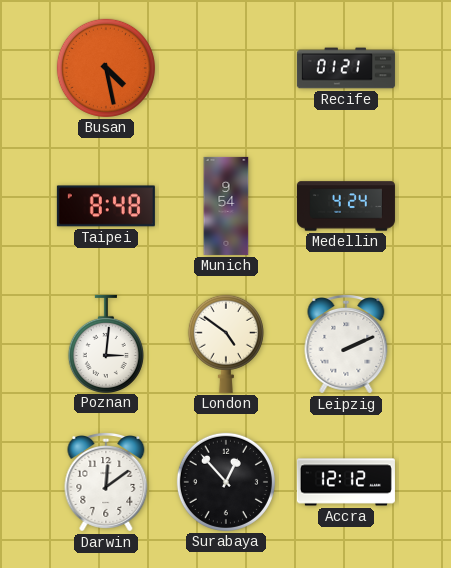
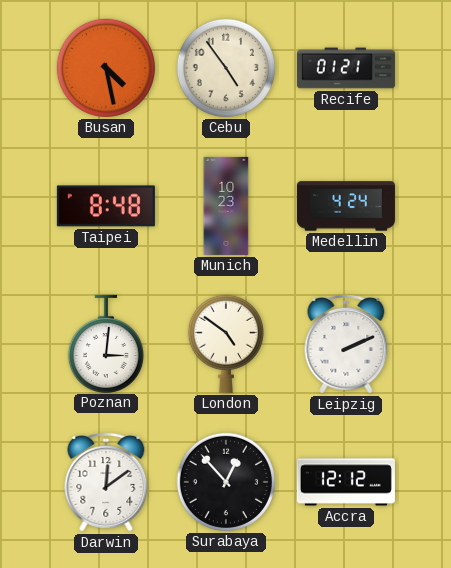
Cebu: none -> 4:54 (226, 68)
Munich: 9:54 -> 10:23 (226, 206)
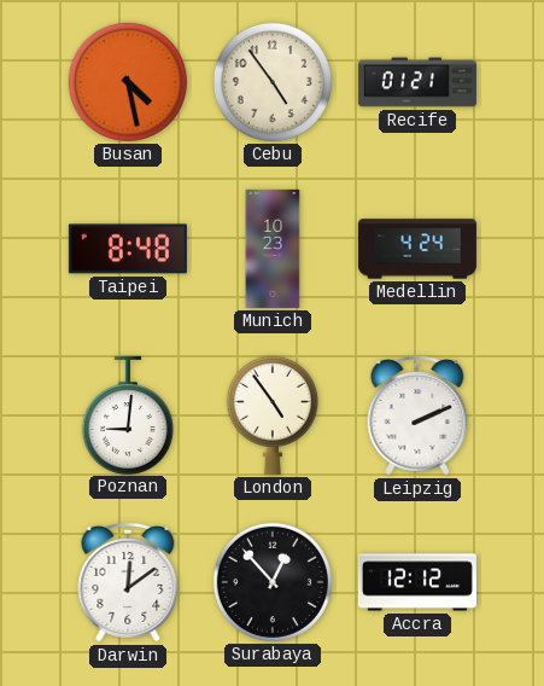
Poznan: 3:01 -> 9:01 (128, 414)
London: 4:51 -> 4:54 (273, 415)
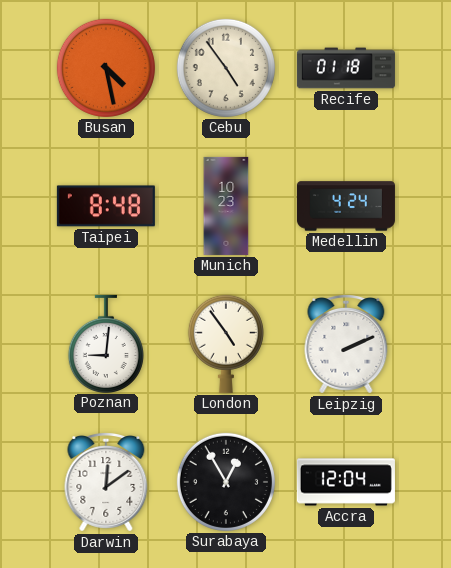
Recife: 01:21 -> 01:18 (346, 68)
Surabaya: 12:53 -> 12:55 (226, 482)
Accra: 12:12 -> 12:04 (346, 482)
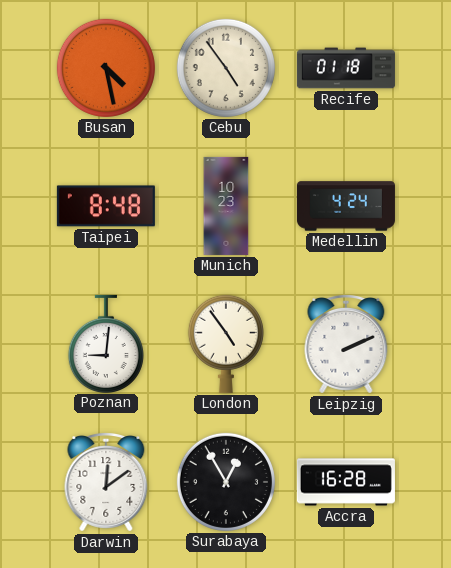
Accra: 12:04 -> 16:28 (346, 482)
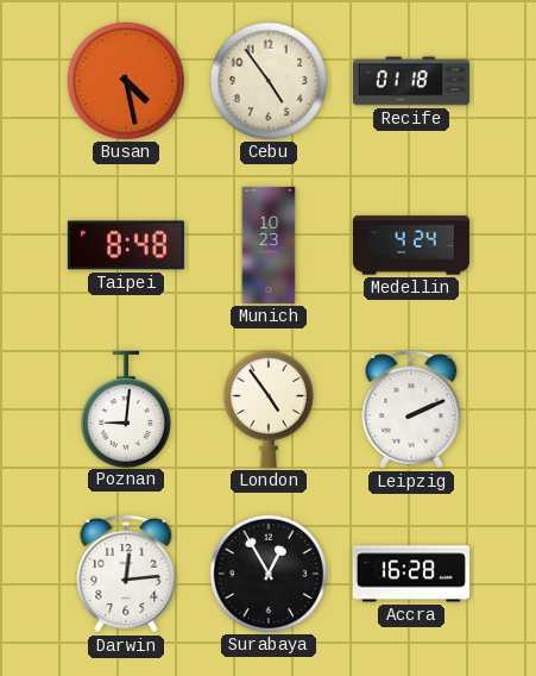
Darwin: 12:09 -> 12:14 (126, 575)
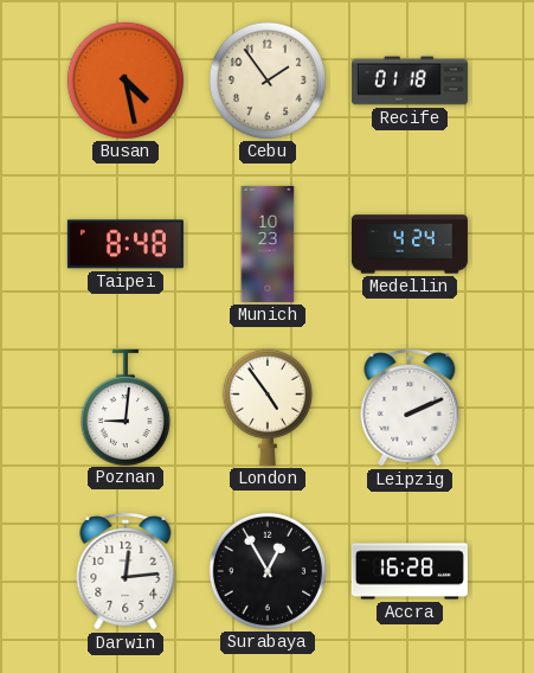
Cebu: 4:54 -> 1:54 (268, 81)
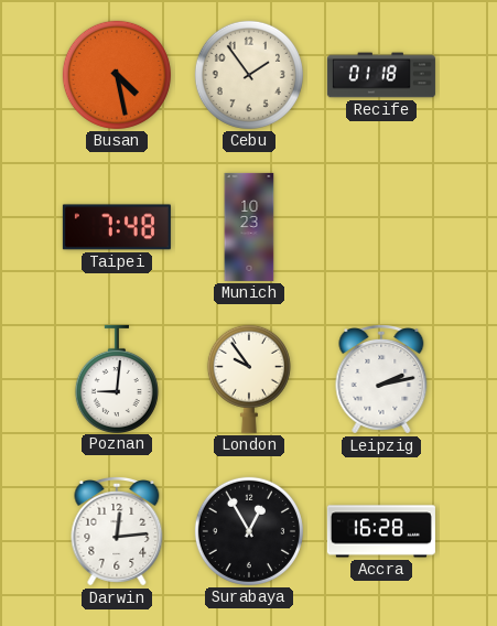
Taipei: 8:48 -> 7:48 (117, 227)
Medellin: 4:24 -> none (410, 244)
London: 4:54 -> 9:54 (249, 379)
Leipzig: 2:11 -> 2:13 (381, 380)
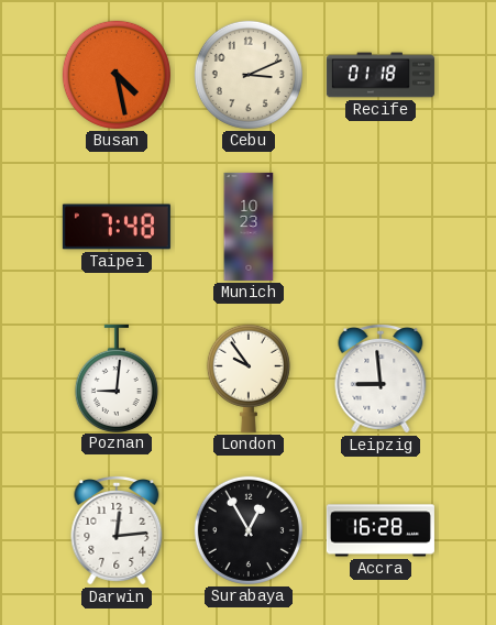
Cebu: 1:54 -> 3:11 (249, 75)
Leipzig: 2:13 -> 8:59 (381, 380)
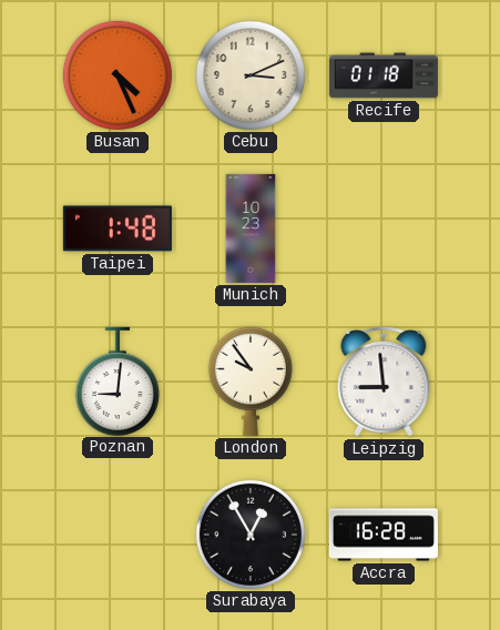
Busan: 4:28 -> 4:26 (118, 75)
Taipei: 7:48 -> 1:48 (118, 228)
Darwin: 12:14 -> none (117, 531)
